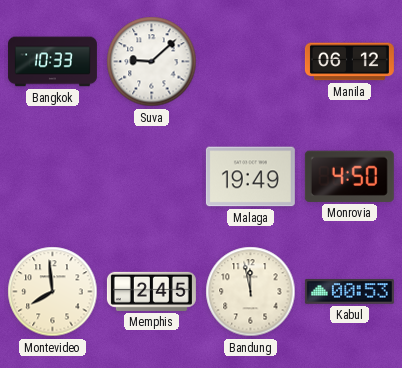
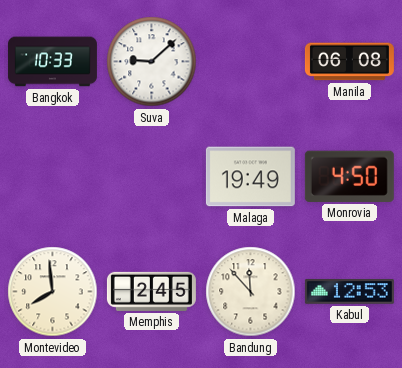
Manila: 06:12 -> 06:08 (349, 62)
Bandung: 11:58 -> 11:53 (251, 292)
Kabul: 00:53 -> 12:53 (349, 292)
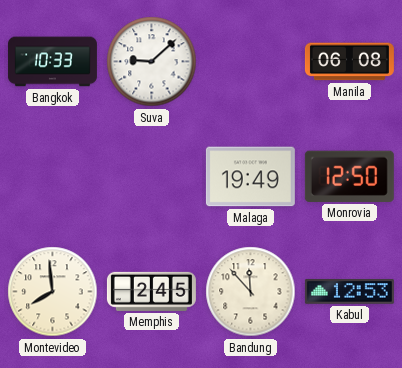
Monrovia: 4:50 -> 12:50 (349, 176)
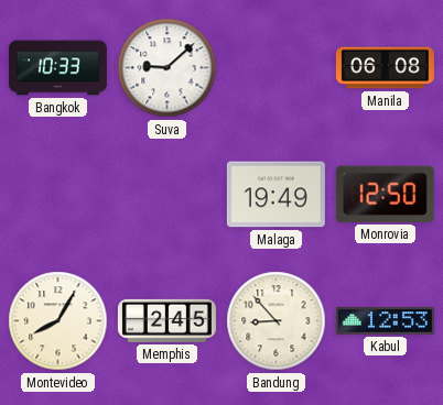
Montevideo: 7:59 -> 8:05 (58, 321)
Bandung: 11:53 -> 8:53 (277, 321)
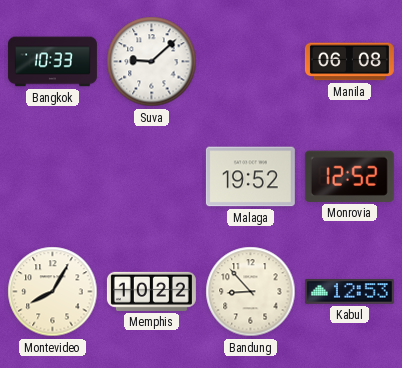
Malaga: 19:49 -> 19:52 (250, 177)
Monrovia: 12:50 -> 12:52 (349, 176)
Memphis: 2:45 -> 10:22 (151, 291)
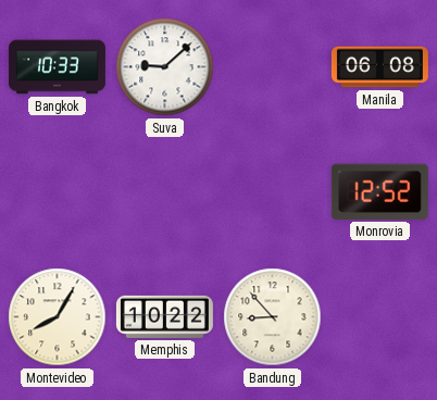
Malaga: 19:52 -> none (250, 177)
Kabul: 12:53 -> none (349, 292)
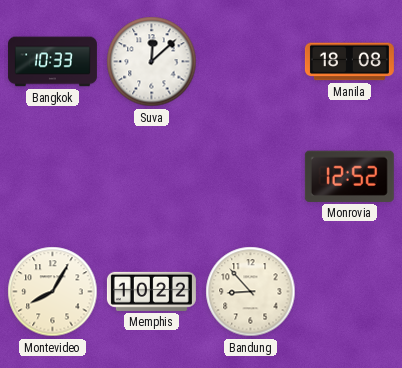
Suva: 9:08 -> 12:08 (152, 62)
Manila: 06:08 -> 18:08 (349, 62)
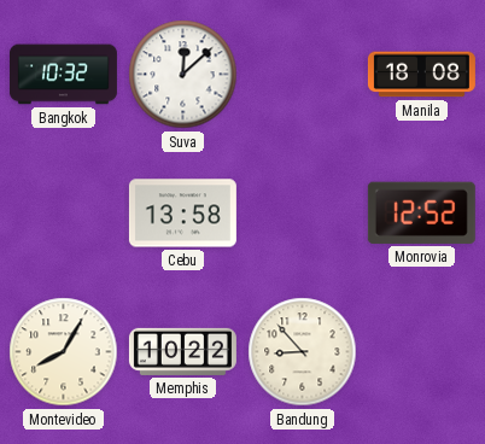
Bangkok: 10:33 -> 10:32 (63, 75)
Cebu: none -> 13:58 (182, 214)
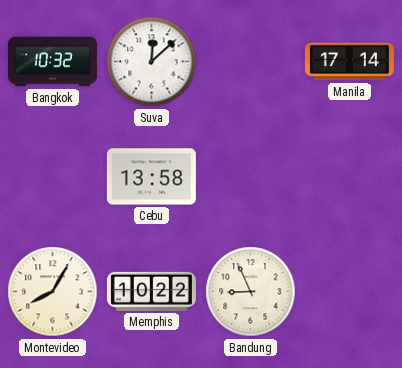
Manila: 18:08 -> 17:14 (349, 62)
Monrovia: 12:52 -> none (421, 212)
Bandung: 8:53 -> 8:56 (251, 292)
